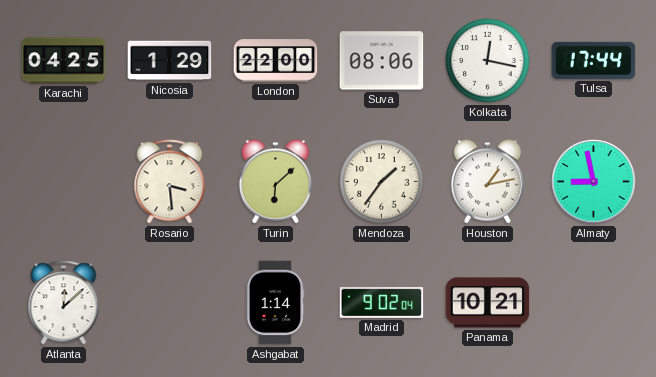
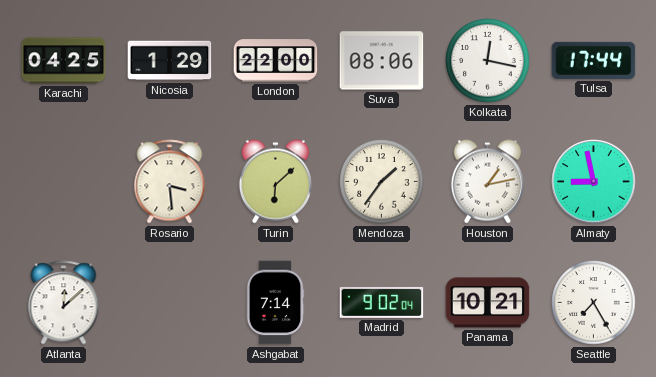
Ashgabat: 1:14 -> 7:14 (275, 303)
Seattle: none -> 7:25 (594, 303)
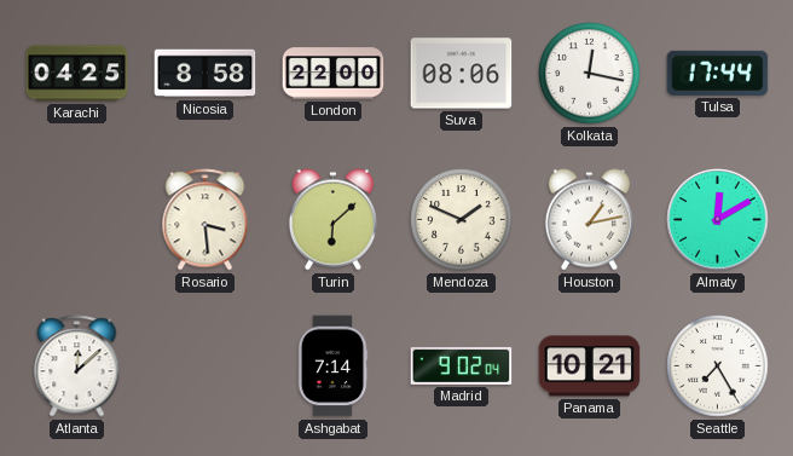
Nicosia: 1:29 -> 8:58 (206, 74)
Mendoza: 1:36 -> 1:49 (462, 220)
Almaty: 8:58 -> 12:10 (718, 220)
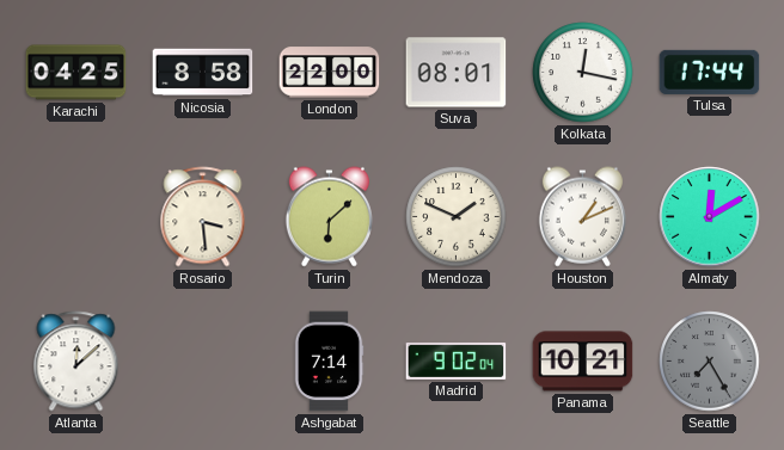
Suva: 08:06 -> 08:01 (457, 73)
Houston: 1:13 -> 1:11 (582, 217)
Seattle dial: white -> grey (710, 362)
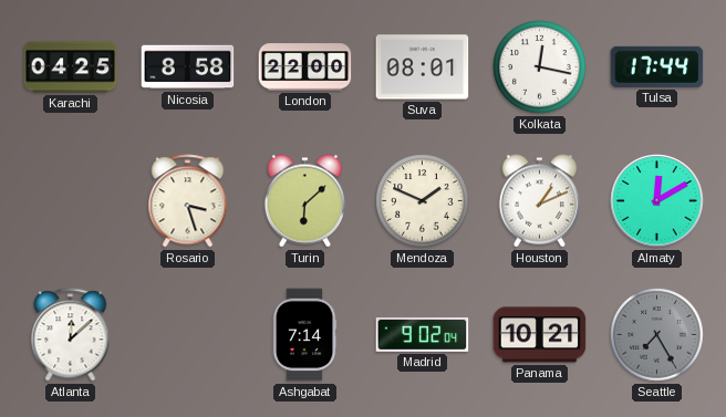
Rosario: 3:29 -> 3:27 (188, 201)
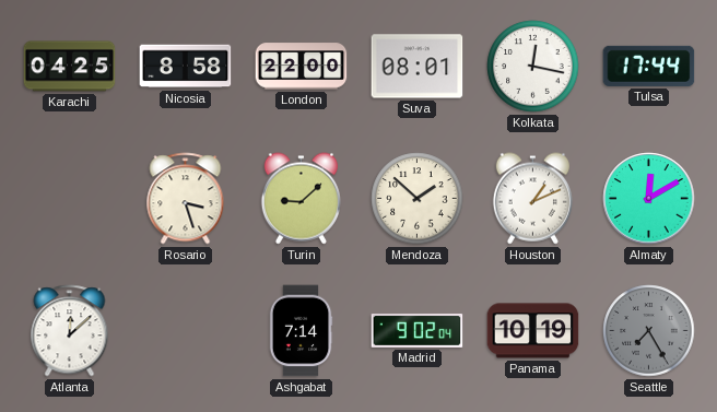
Turin: 6:08 -> 9:08 (301, 199)
Mendoza: 1:49 -> 1:52 (418, 199)
Panama: 10:21 -> 10:19 (533, 331)
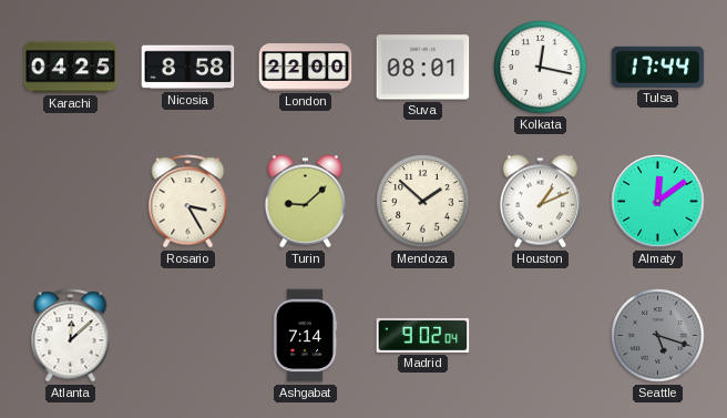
Rosario: 3:27 -> 3:25 (188, 202)
Almaty: 12:10 -> 12:09 (658, 202)
Panama: 10:19 -> none (533, 331)
Seattle: 7:25 -> 5:18 (658, 336)
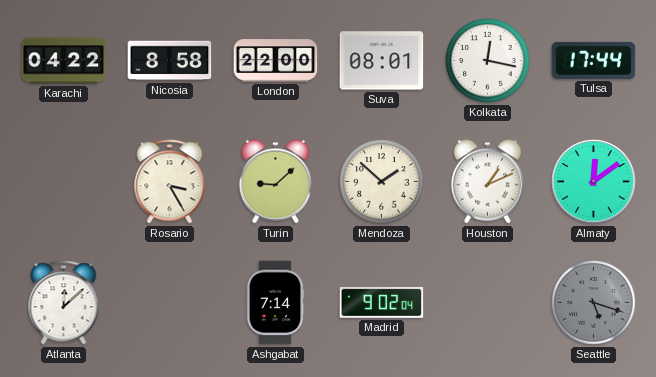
Karachi: 04:25 -> 04:22 (64, 61)
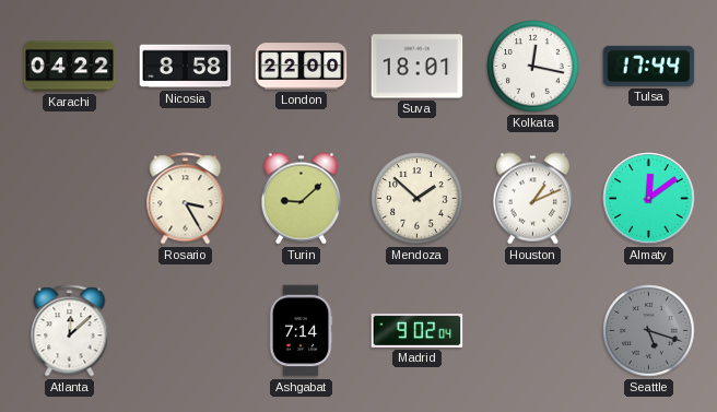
Suva: 08:01 -> 18:01 (418, 67)
